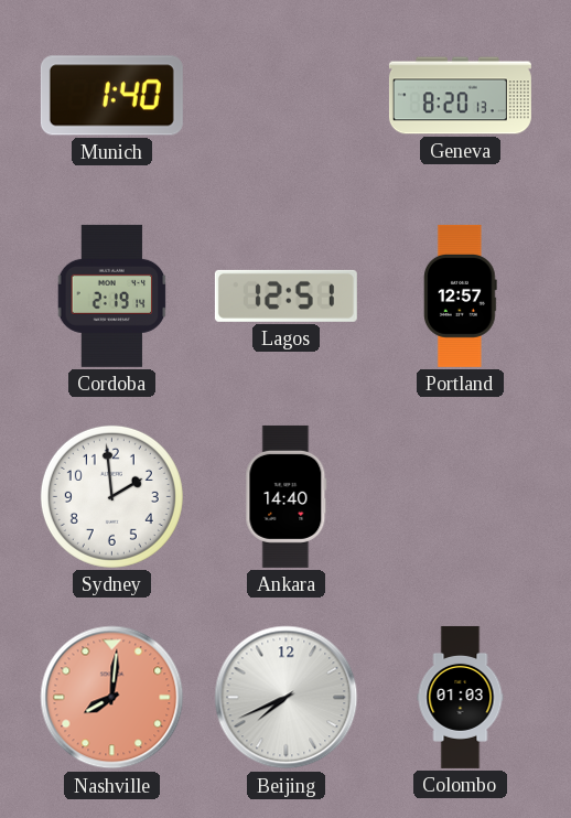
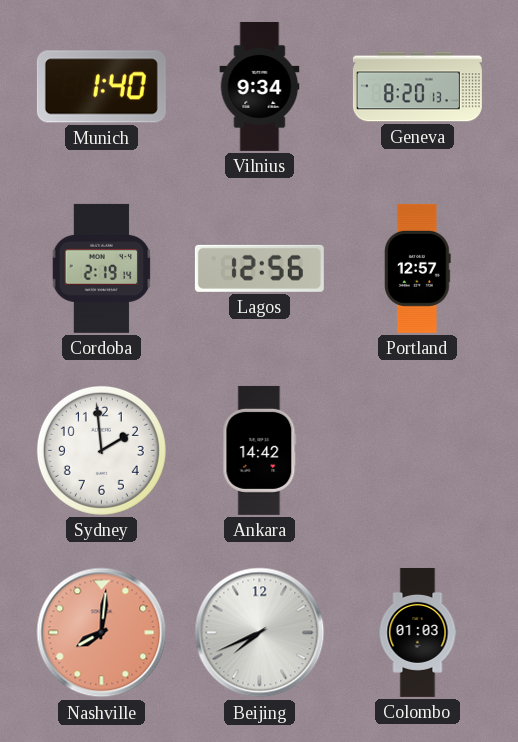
Vilnius: none -> 9:34 (260, 86)
Lagos: 12:51 -> 12:56 (259, 268)
Ankara: 14:40 -> 14:42 (260, 450)
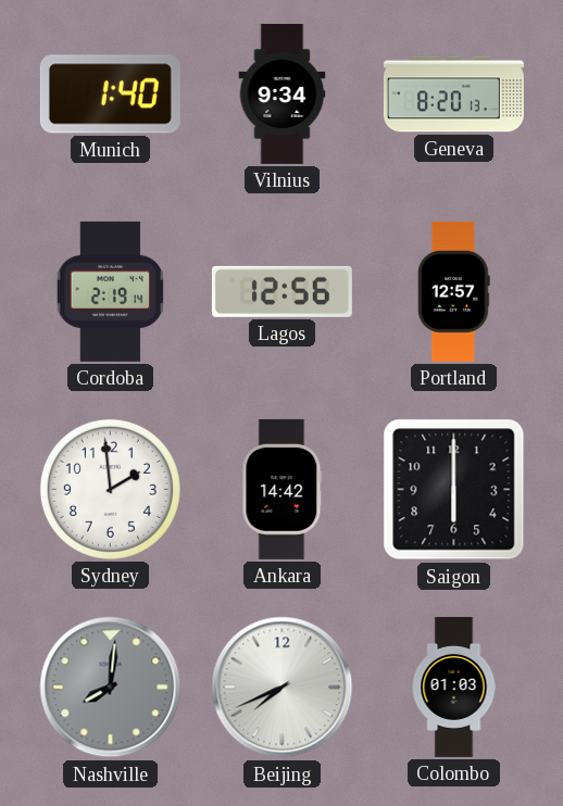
Saigon: none -> 6:00 (454, 490)
Nashville dial: salmon -> grey (111, 688)
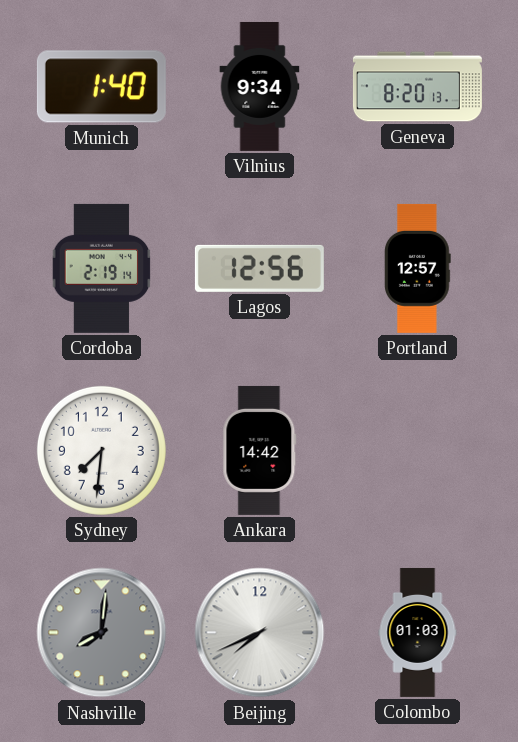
Sydney: 1:59 -> 7:31 (101, 450)
Saigon: 6:00 -> none (454, 490)
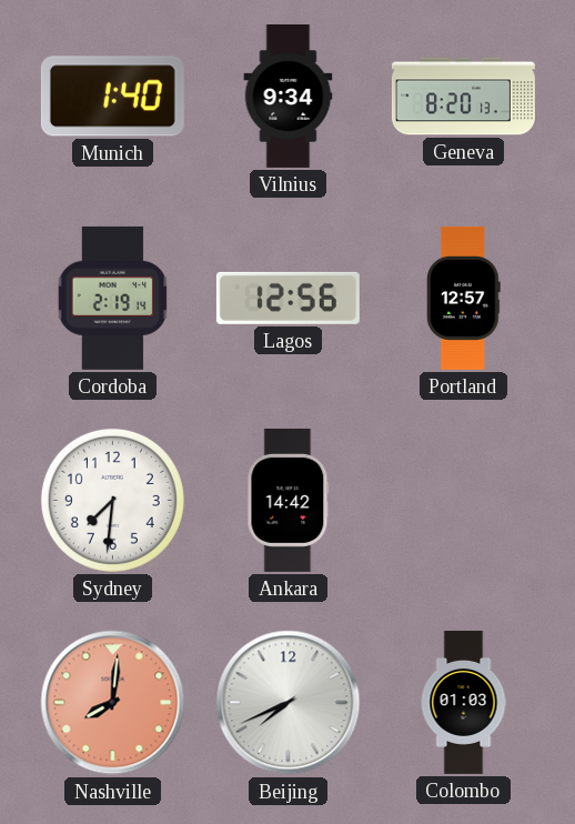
Nashville dial: grey -> salmon (113, 703)
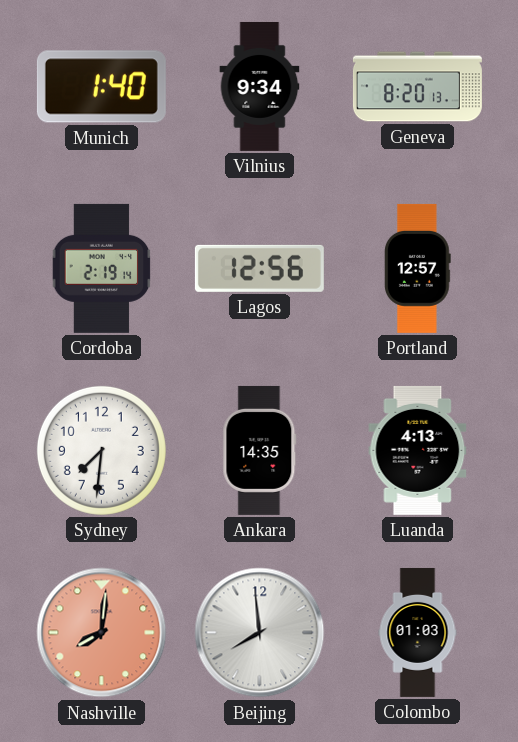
Ankara: 14:42 -> 14:35 (260, 450)
Luanda: none -> 4:13 (418, 450)
Beijing: 7:41 -> 7:59 (260, 633)
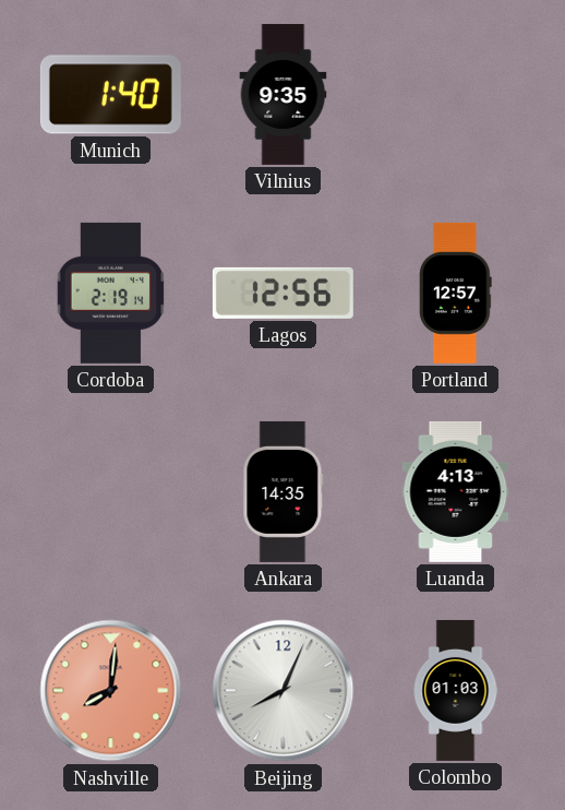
Vilnius: 9:34 -> 9:35 (284, 94)
Geneva: 8:20 -> none (417, 87)
Sydney: 7:31 -> none (101, 450)
Beijing: 7:59 -> 8:04 (284, 691)
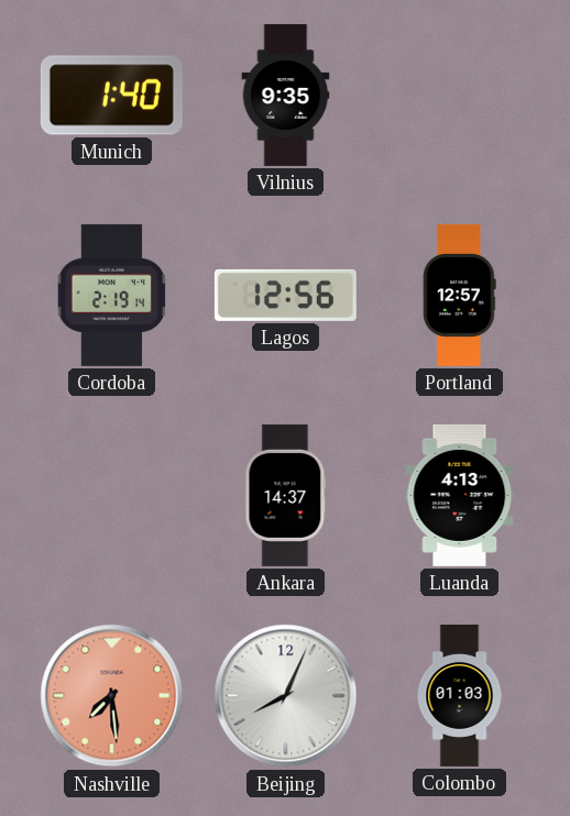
Ankara: 14:35 -> 14:37 (286, 495)
Nashville: 8:01 -> 7:29 (112, 696)
